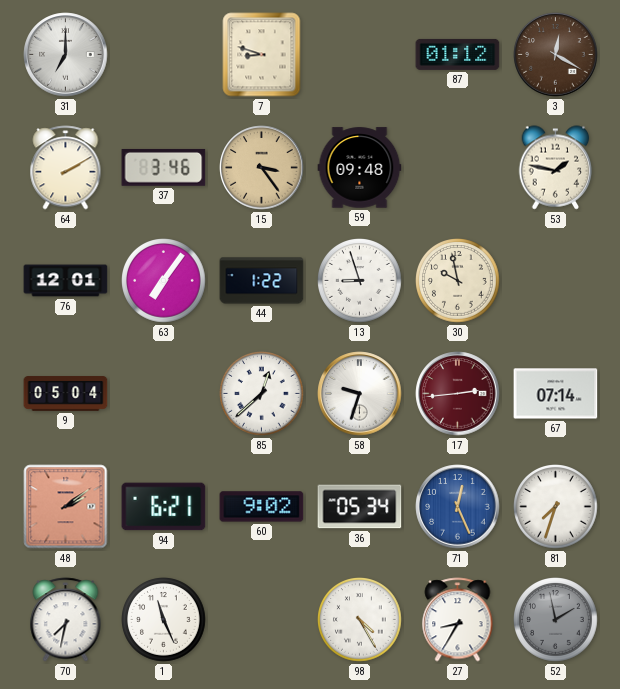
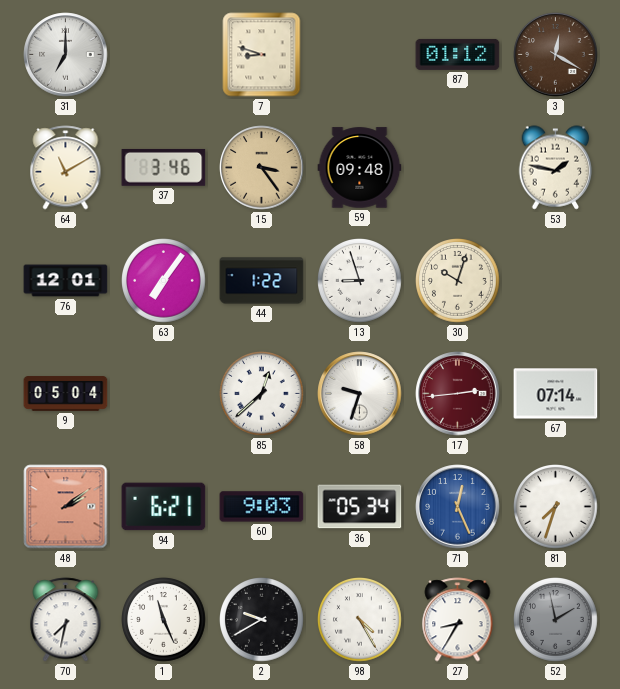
64: 2:10 -> 11:10 (66, 168)
30: 9:58 -> 10:03 (458, 281)
60: 9:02 -> 9:03 (262, 507)
2: none -> 9:40 (262, 620)
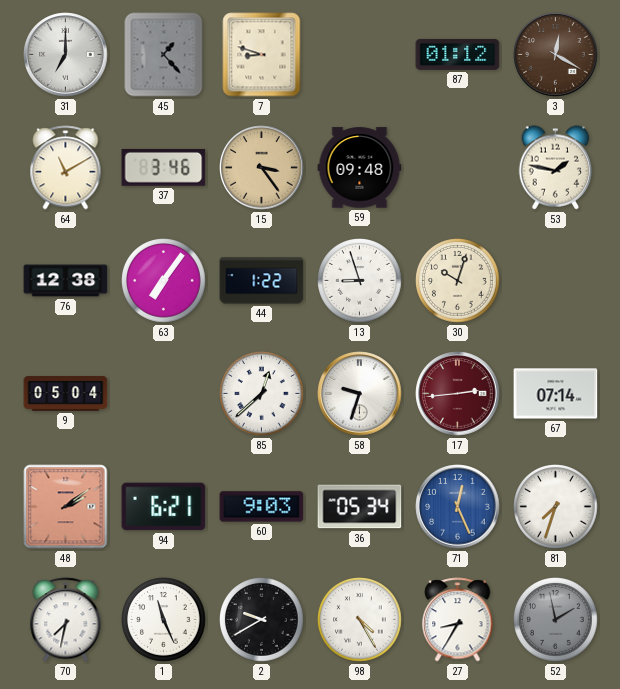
45: none -> 1:23 (164, 55)
76: 12:01 -> 12:38 (66, 281)
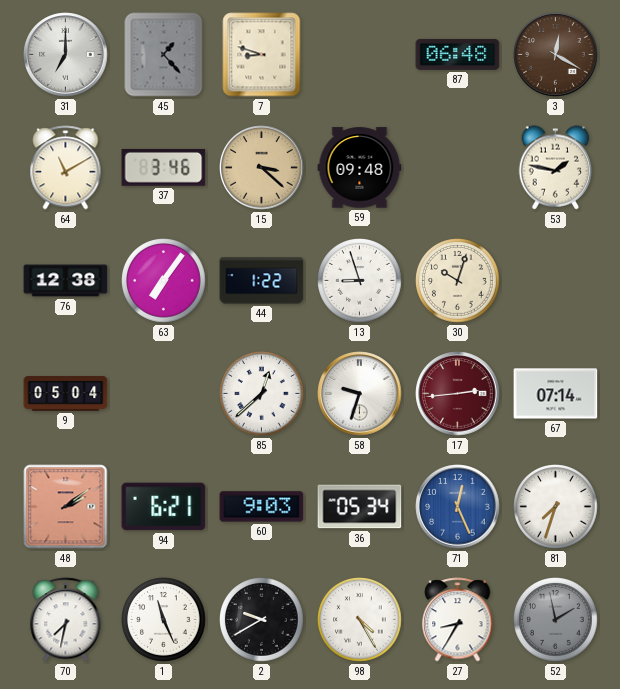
87: 01:12 -> 06:48 (458, 54)
15: 3:24 -> 3:22 (262, 168)
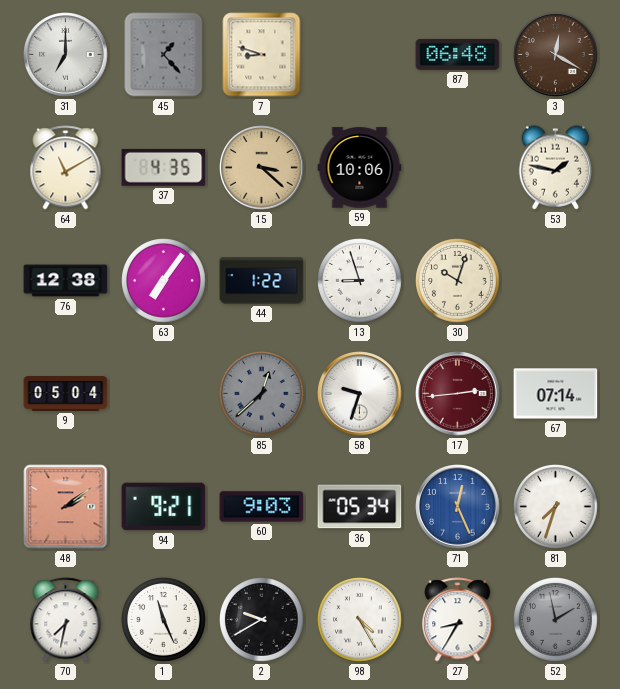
37: 3:46 -> 4:35 (164, 167)
59: 09:48 -> 10:06 (360, 168)
85 dial: white -> grey (262, 394)
94: 6:21 -> 9:21 (164, 507)
